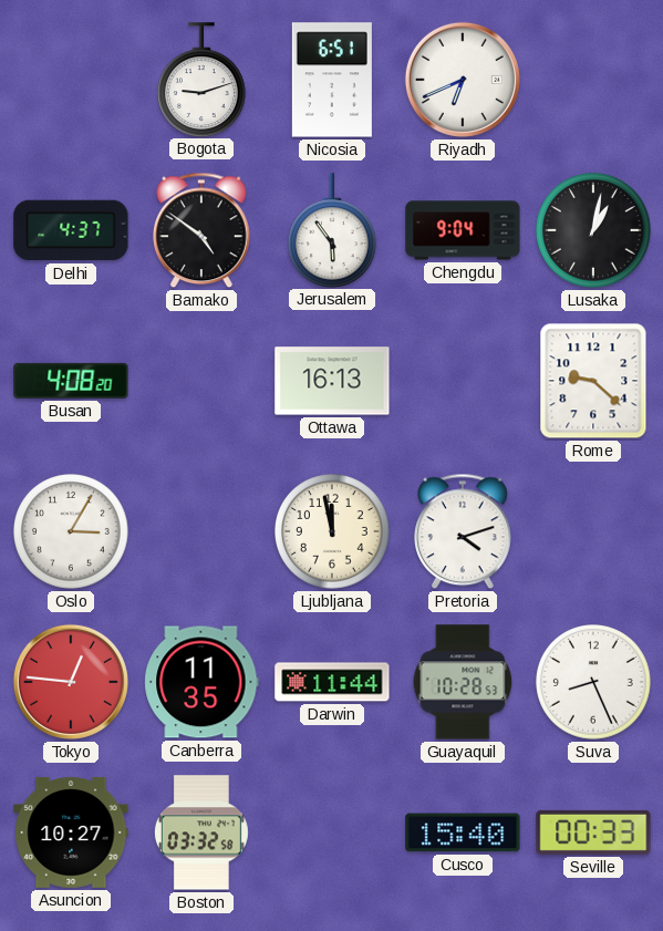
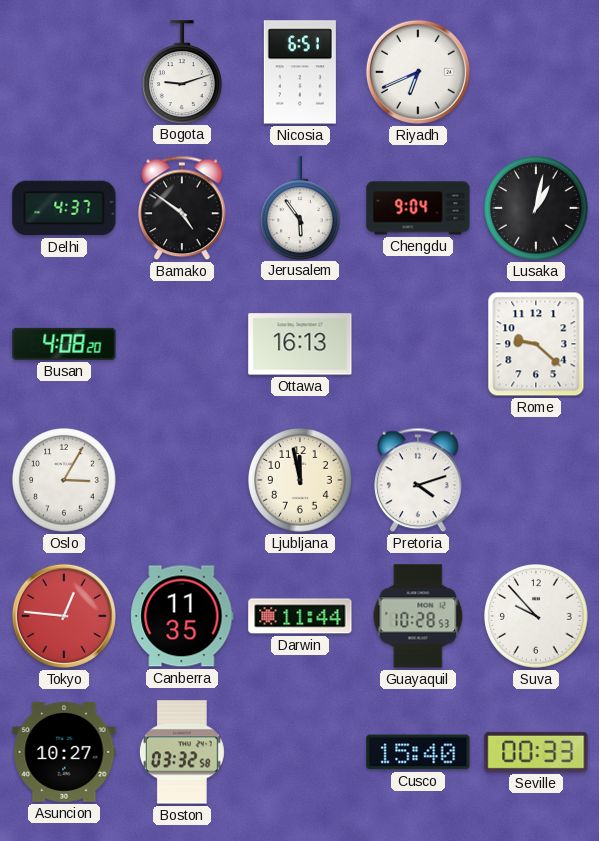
Suva: 8:26 -> 9:53 (537, 617)
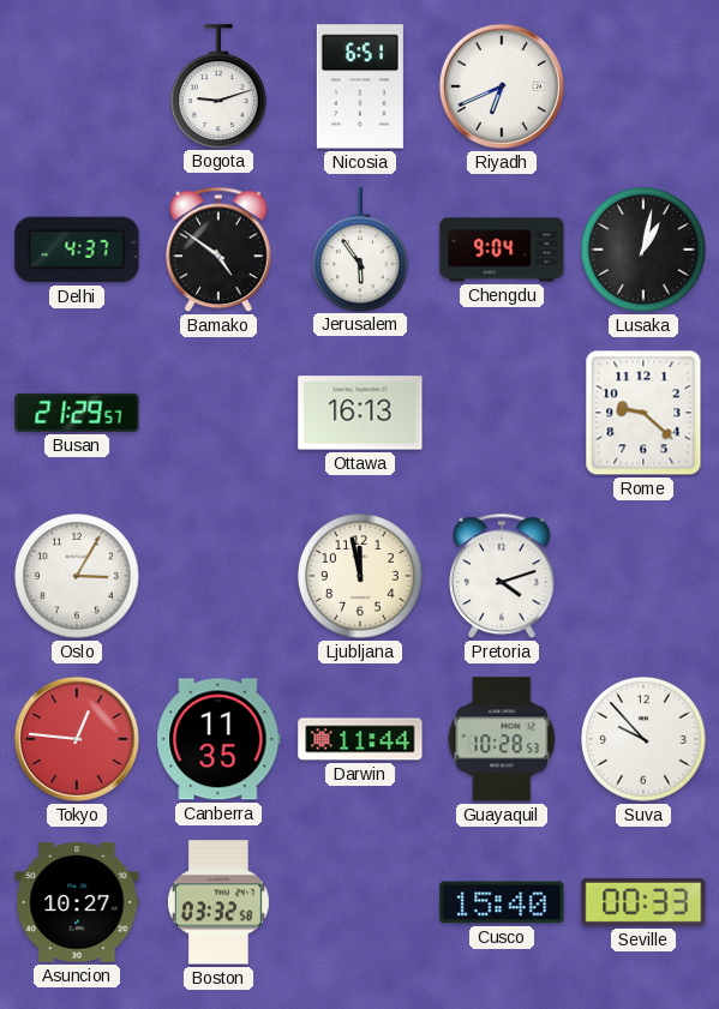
Busan: 4:08 -> 21:29 (77, 413)
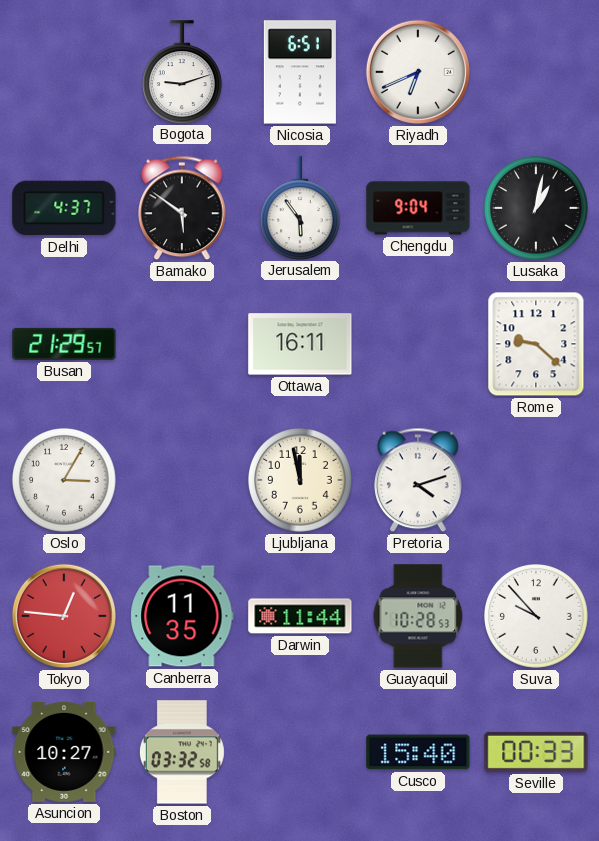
Bamako: 4:51 -> 5:51 (183, 208)
Ottawa: 16:13 -> 16:11 (300, 344)
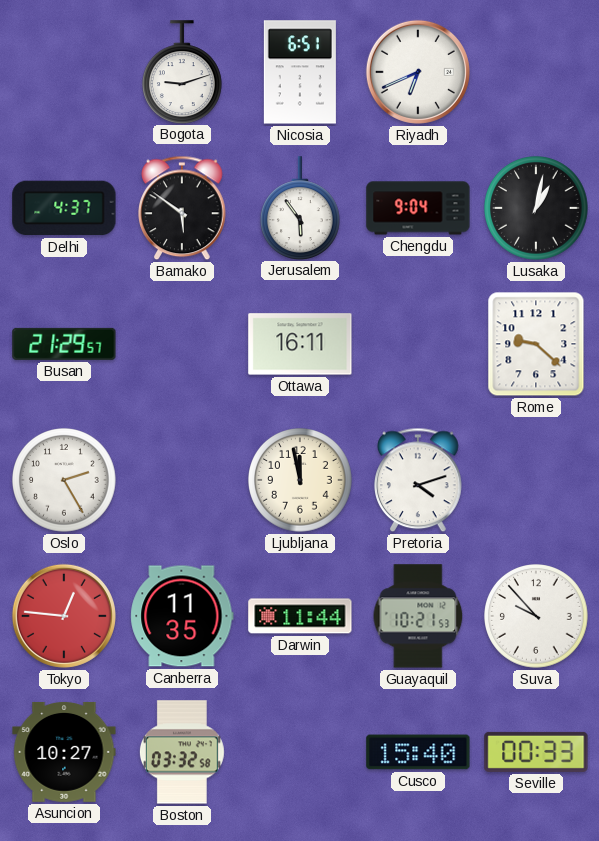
Oslo: 3:05 -> 2:25 (65, 481)
Guayaquil: 10:28 -> 10:21 (418, 616)
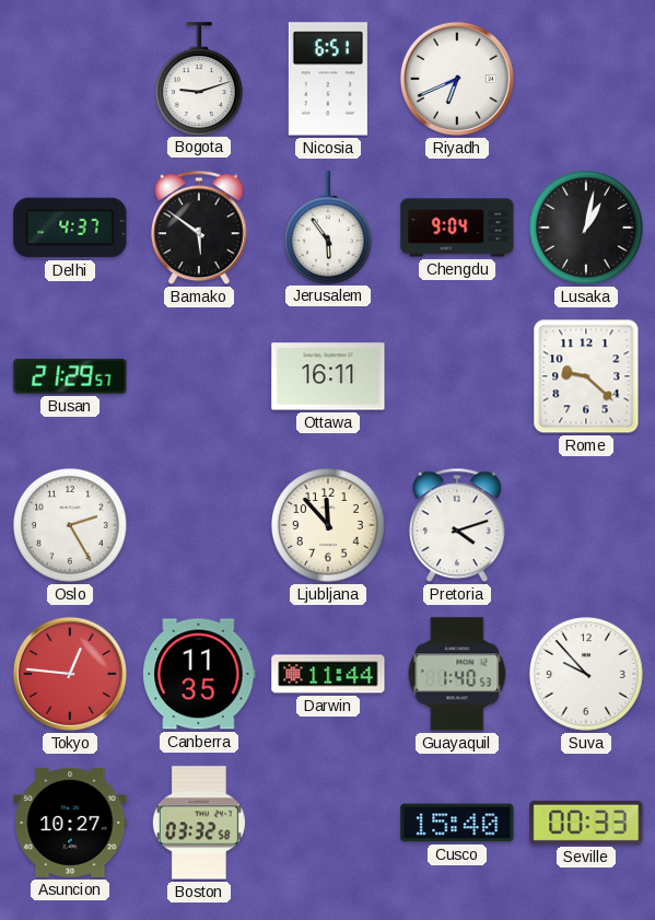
Ljubljana: 11:58 -> 11:53 (329, 526)
Guayaquil: 10:21 -> 1:40 (457, 674)
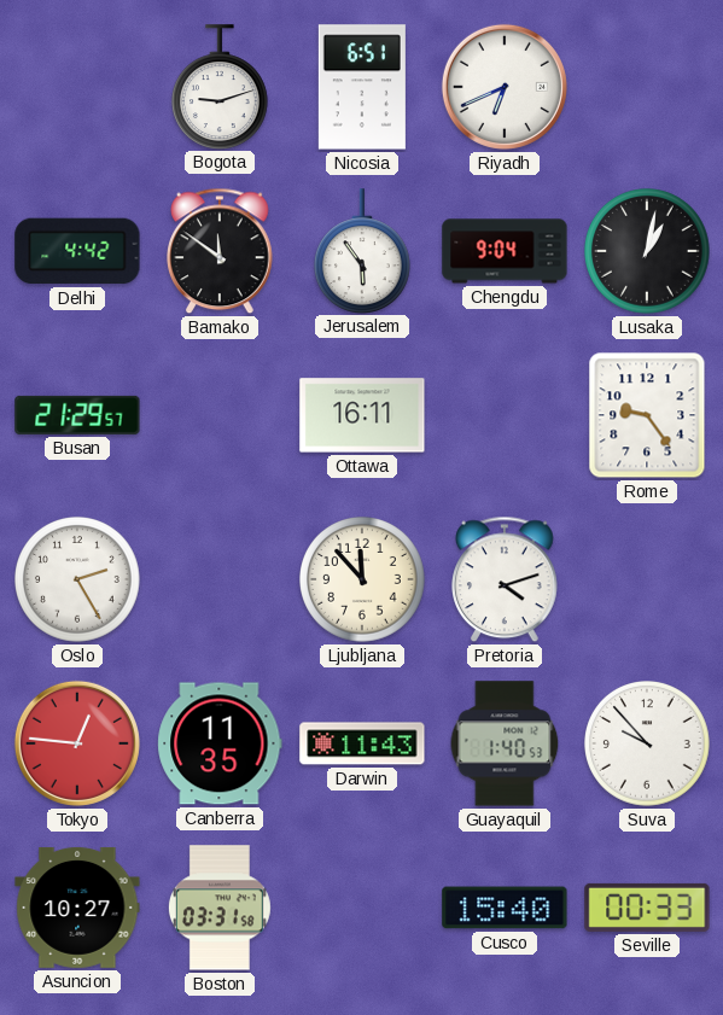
Delhi: 4:37 -> 4:42 (77, 251)
Bamako: 5:51 -> 11:51 (221, 251)
Rome: 9:22 -> 9:24 (647, 415)
Darwin: 11:44 -> 11:43 (362, 743)
Boston: 03:32 -> 03:31 (220, 908)
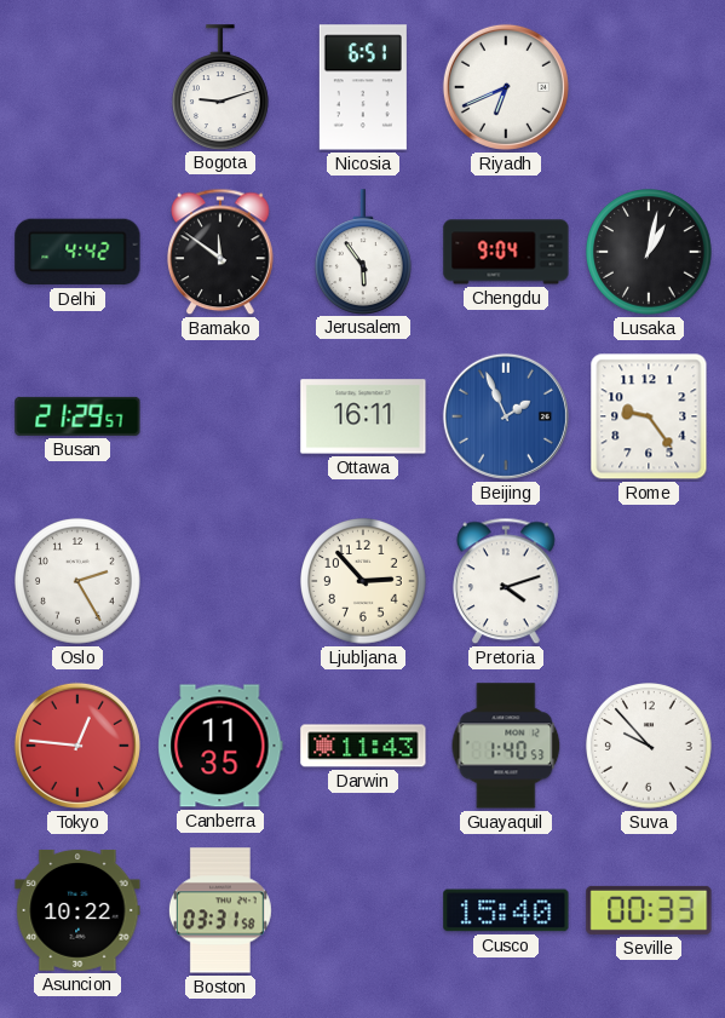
Beijing: none -> 1:56 (506, 416)
Ljubljana: 11:53 -> 2:53 (364, 582)
Asuncion: 10:27 -> 10:22 (77, 910)
